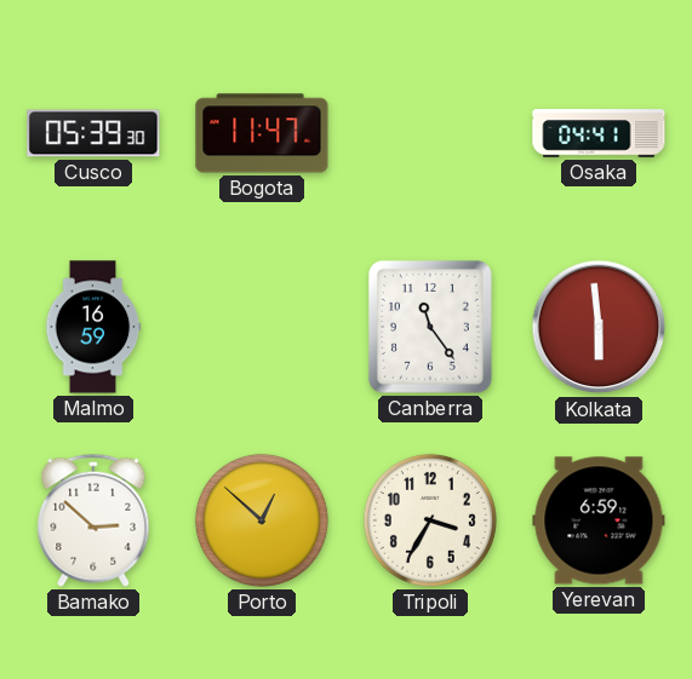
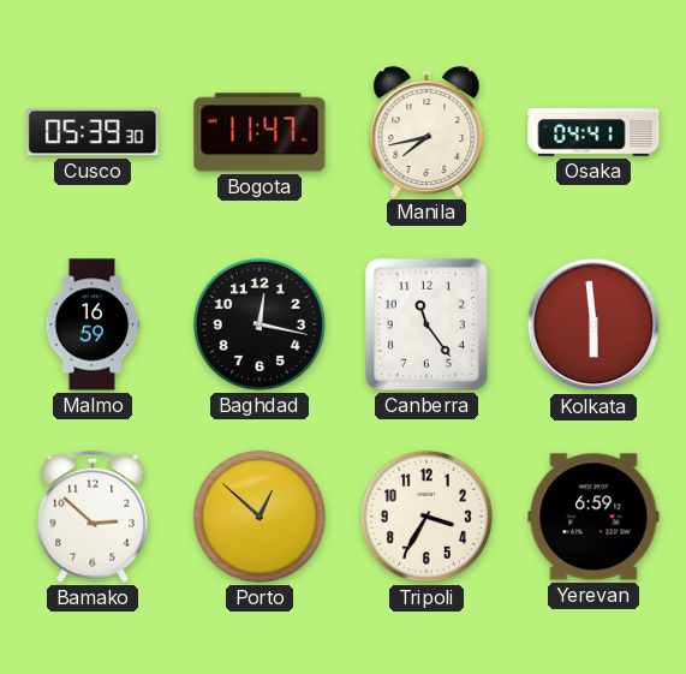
Manila: none -> 7:43 (426, 132)
Baghdad: none -> 12:17 (260, 324)
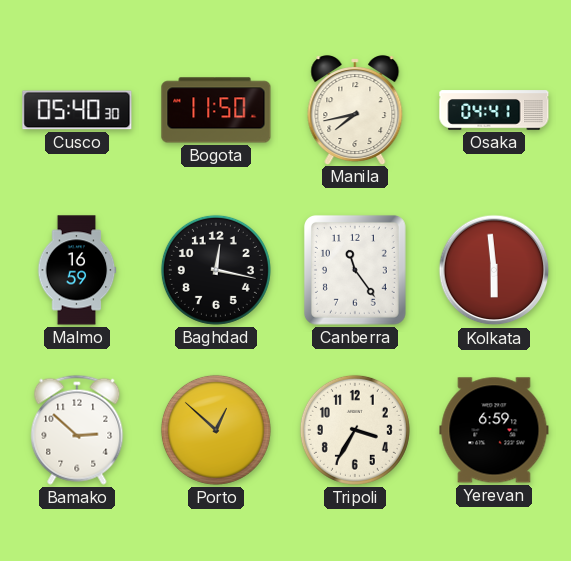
Cusco: 05:39 -> 05:40 (77, 110)
Bogota: 11:47 -> 11:50 (216, 110)
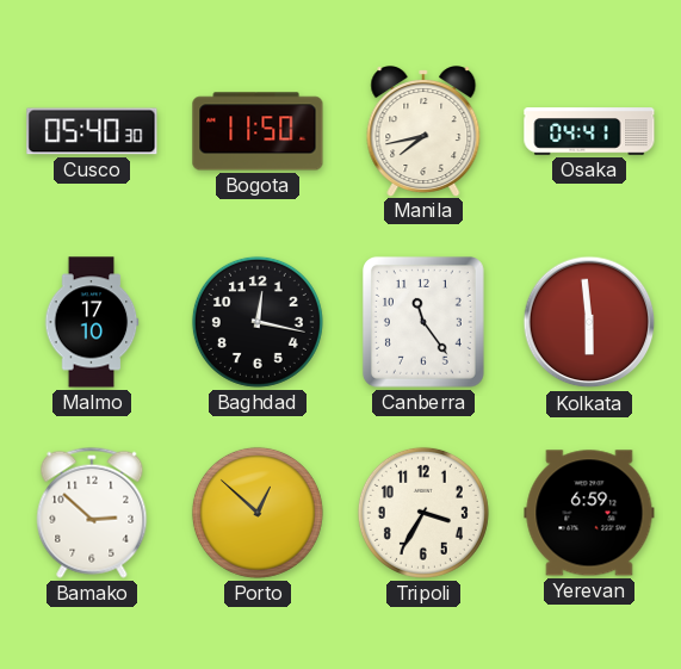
Malmo: 16:59 -> 17:10 (92, 322)
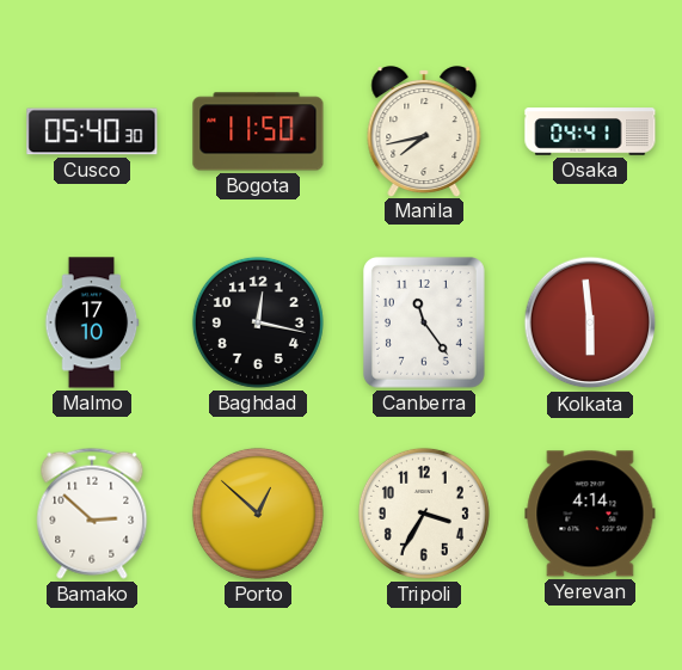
Yerevan: 6:59 -> 4:14 (590, 514)
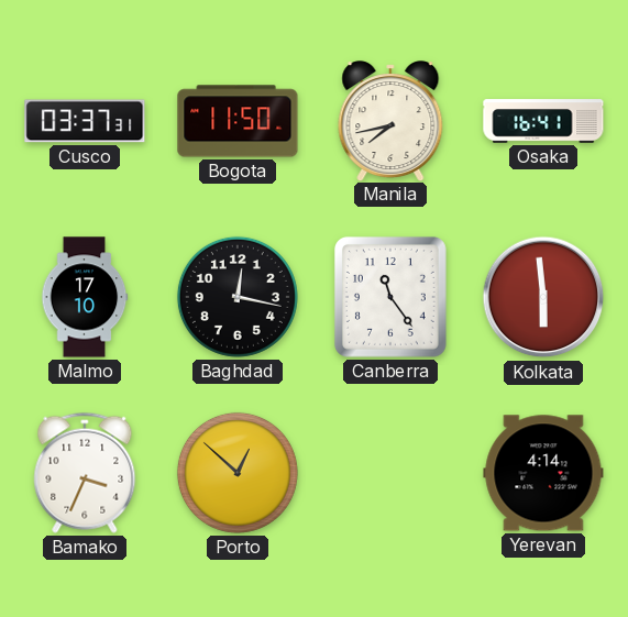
Cusco: 05:40 -> 03:37 (85, 121)
Osaka: 04:41 -> 16:41 (543, 121)
Bamako: 2:52 -> 3:34 (85, 473)
Tripoli: 3:35 -> none (424, 514)
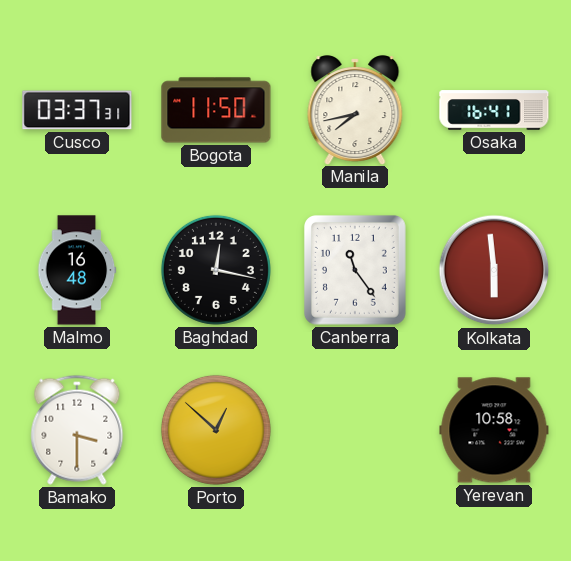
Malmo: 17:10 -> 16:48 (77, 270)
Bamako: 3:34 -> 3:30 (77, 430)
Yerevan: 4:14 -> 10:58 (494, 430)
